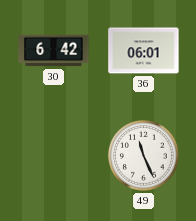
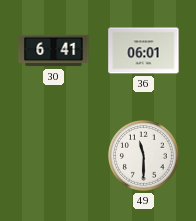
30: 6:42 -> 6:41 (54, 51)
49: 11:26 -> 11:30 (144, 156)
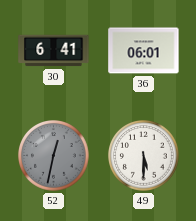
52: none -> 12:32 (54, 156)
49: 11:30 -> 5:30 (144, 156)
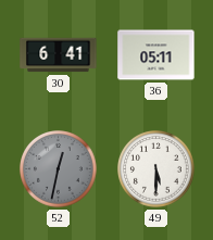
36: 06:01 -> 05:11 (156, 55)
